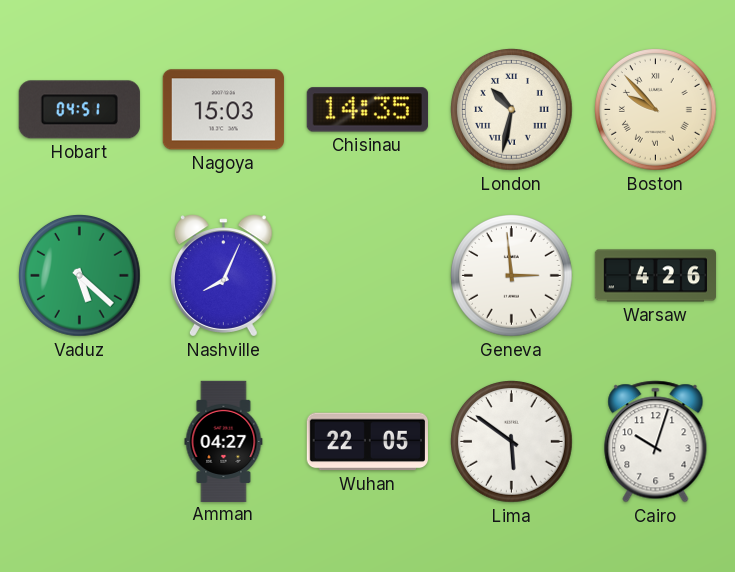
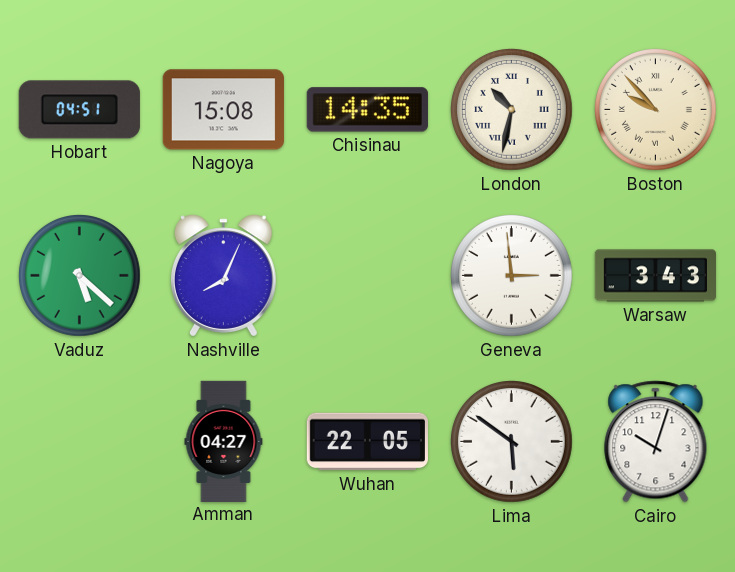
Nagoya: 15:03 -> 15:08 (223, 110)
Warsaw: 4:26 -> 3:43 (655, 276)
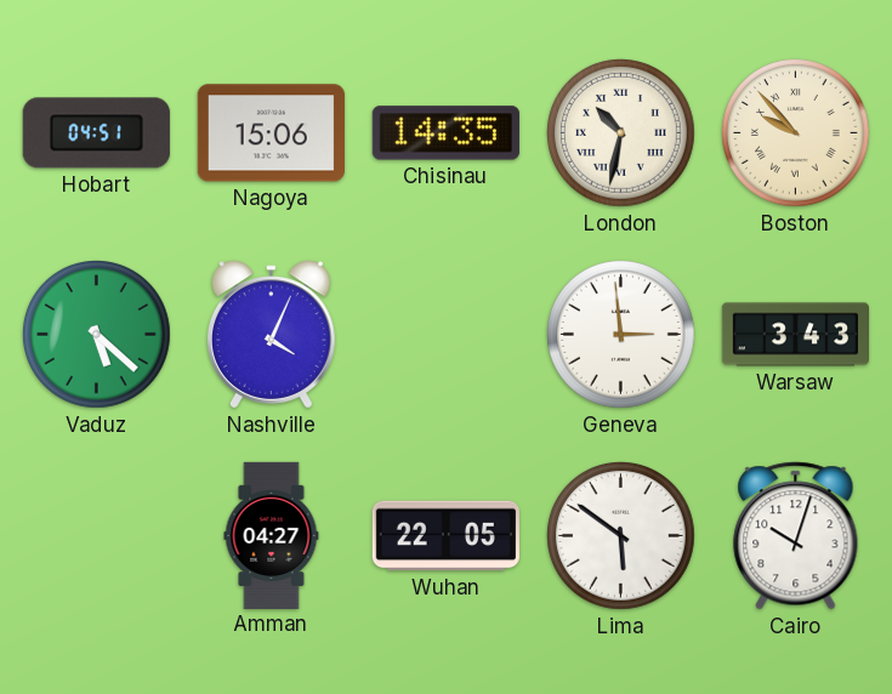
Nagoya: 15:08 -> 15:06 (271, 133)
Nashville: 8:04 -> 4:04 (271, 335)
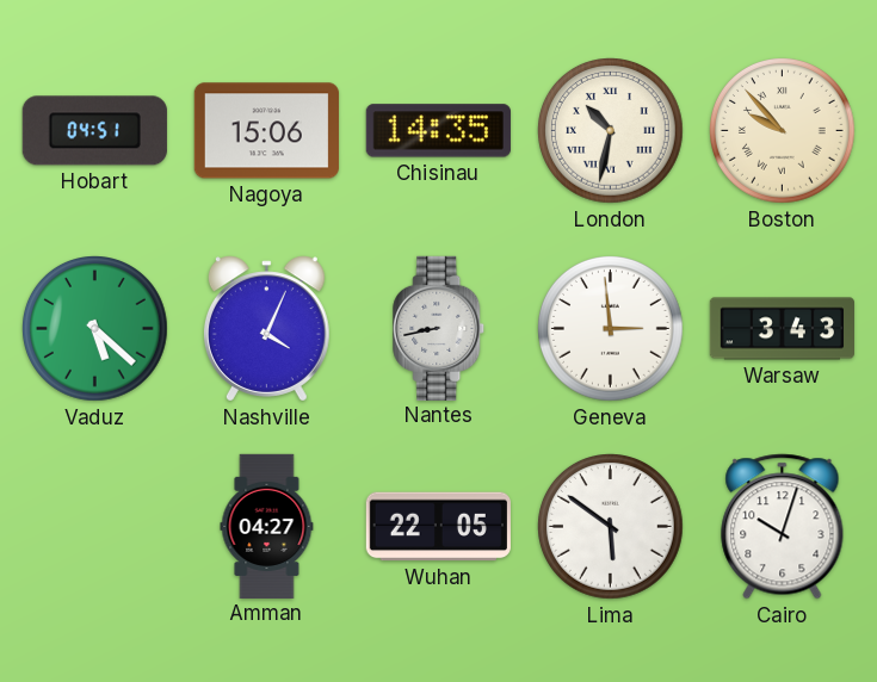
Nantes: none -> 8:43 (439, 328)
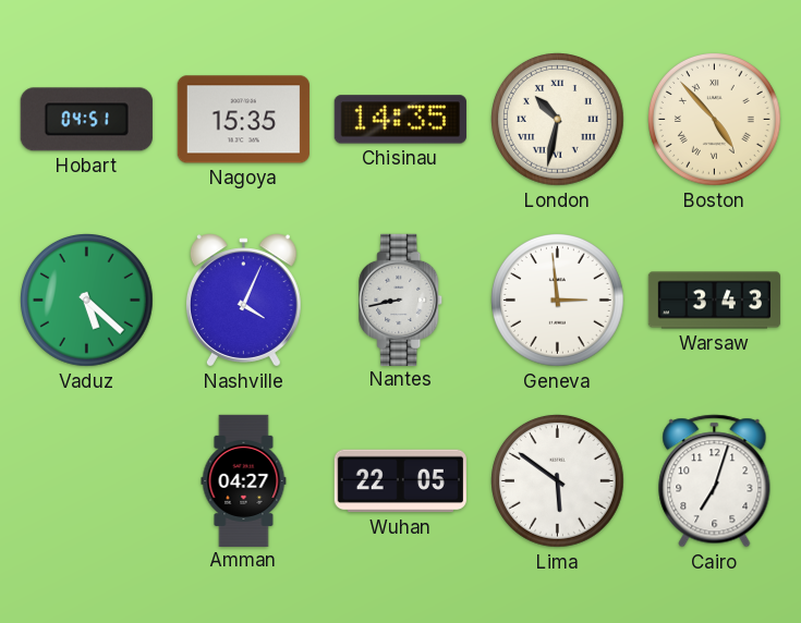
Nagoya: 15:06 -> 15:35 (243, 120)
Boston: 9:53 -> 4:53 (715, 120)
Cairo: 10:03 -> 7:03 (715, 481)
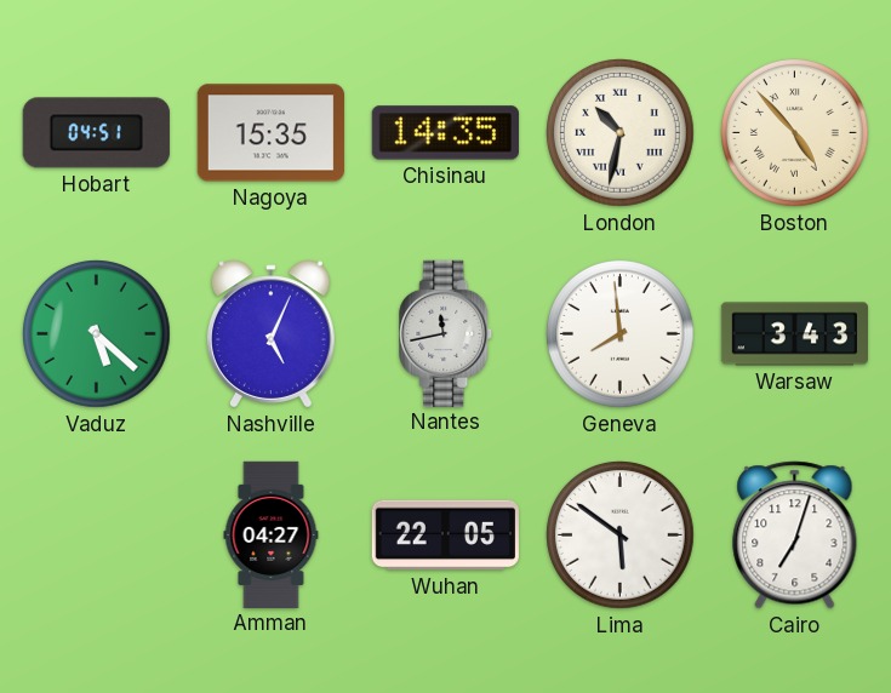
Nashville: 4:04 -> 5:04 (270, 334)
Nantes: 8:43 -> 11:43 (446, 333)
Geneva: 2:59 -> 7:59 (621, 334)
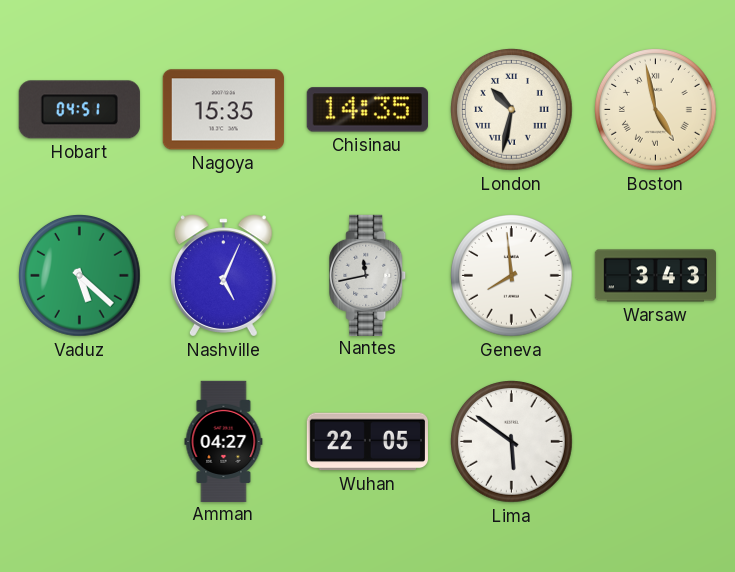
Boston: 4:53 -> 4:58 (656, 110)
Cairo: 7:03 -> none (795, 535)
